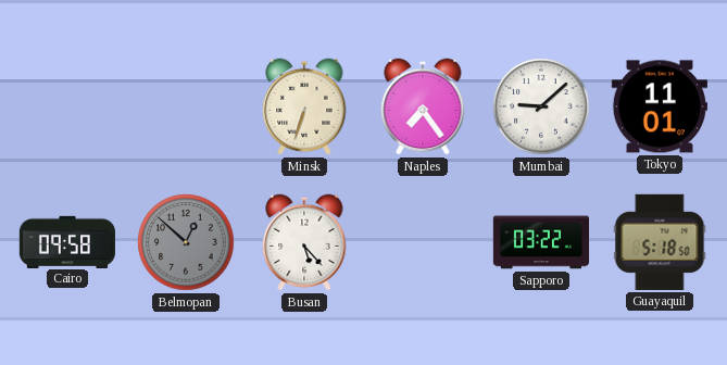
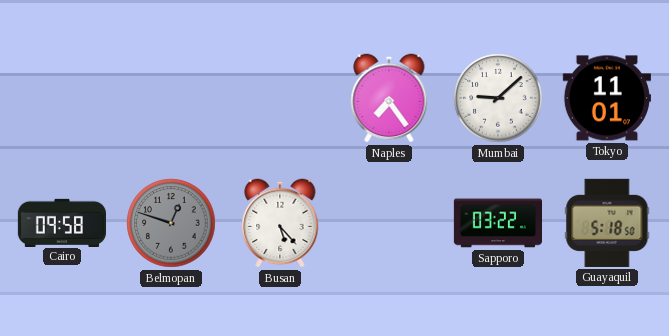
Minsk: 6:33 -> none (304, 106)
Belmopan: 12:52 -> 12:48 (171, 223)
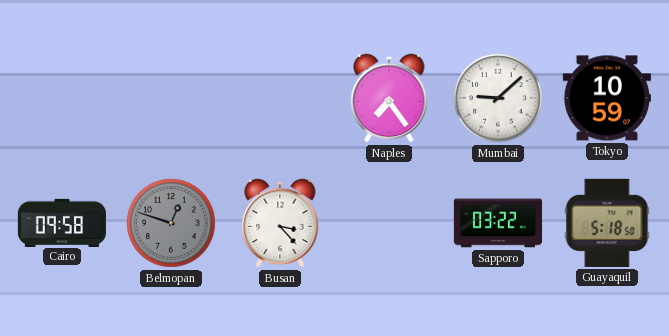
Tokyo: 11:01 -> 10:59 (607, 98)
Busan: 5:23 -> 3:23 (280, 223)
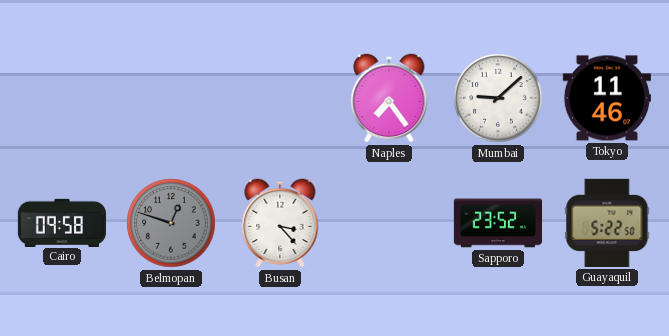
Tokyo: 10:59 -> 11:46 (607, 98)
Sapporo: 03:22 -> 23:52 (497, 223)
Guayaquil: 5:18 -> 5:22 (607, 223)
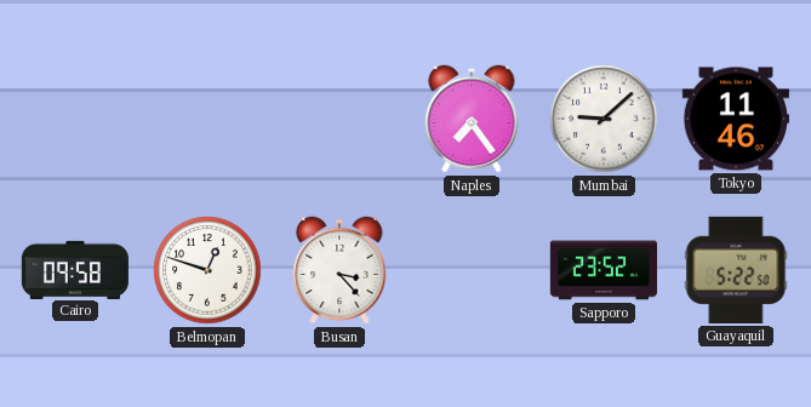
Belmopan dial: grey -> white (207, 270)
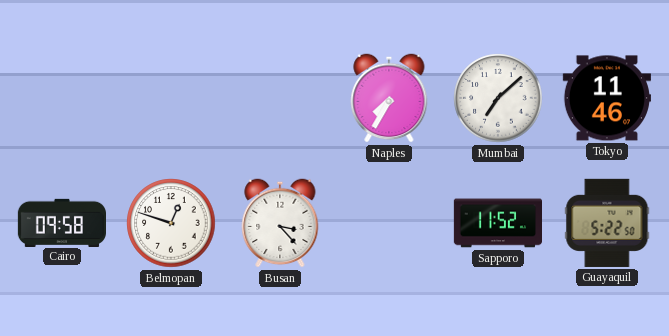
Naples: 7:24 -> 7:35 (389, 98)
Mumbai: 9:08 -> 7:08 (498, 98)
Sapporo: 23:52 -> 11:52 (497, 223)
